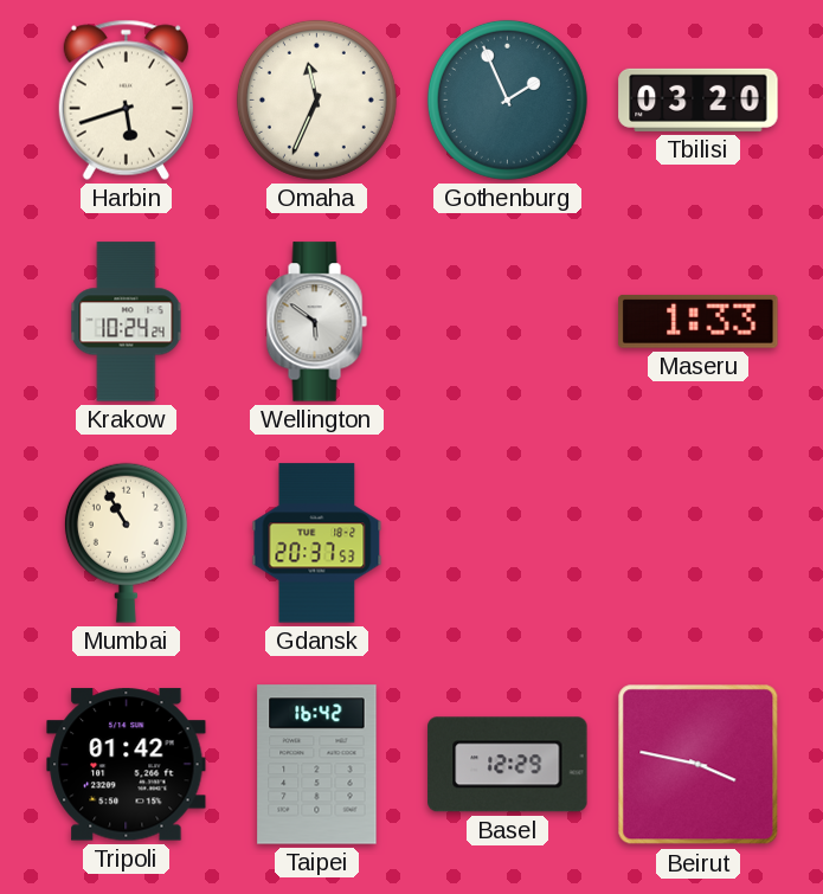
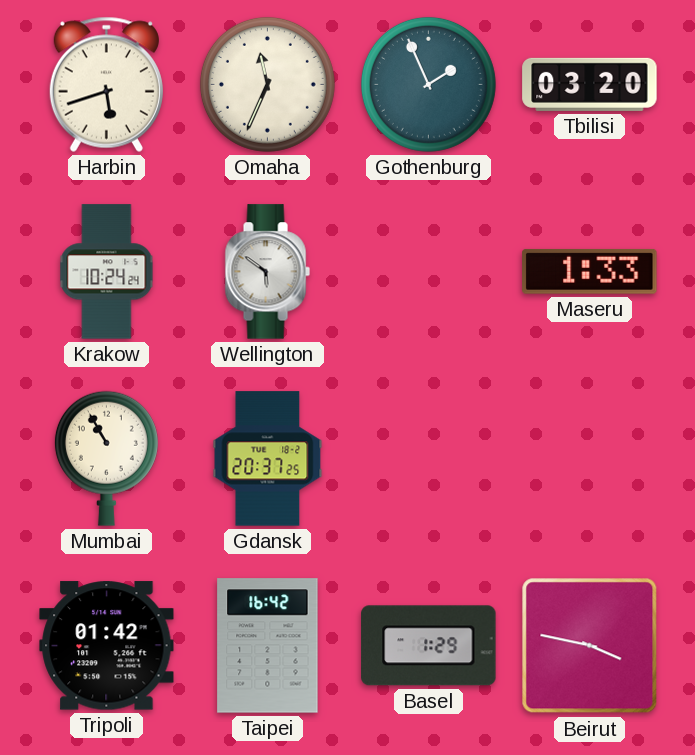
Gdansk: 20:37:53 -> 20:37:25 (268, 459)
Basel: 12:29 -> 1:29 (429, 646)
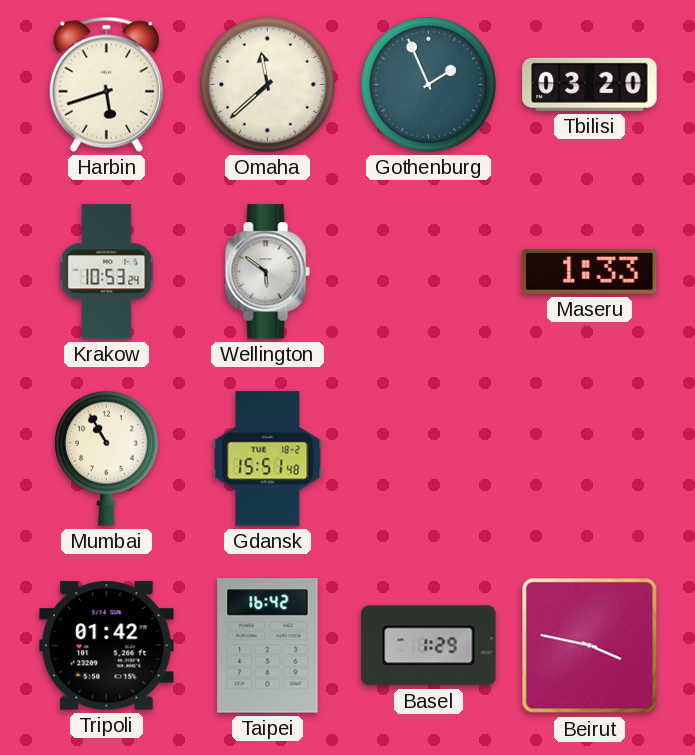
Omaha: 11:34 -> 11:38 (267, 84)
Krakow: 10:24 -> 10:53 (107, 272)
Gdansk: 20:37 -> 15:51 (268, 459)
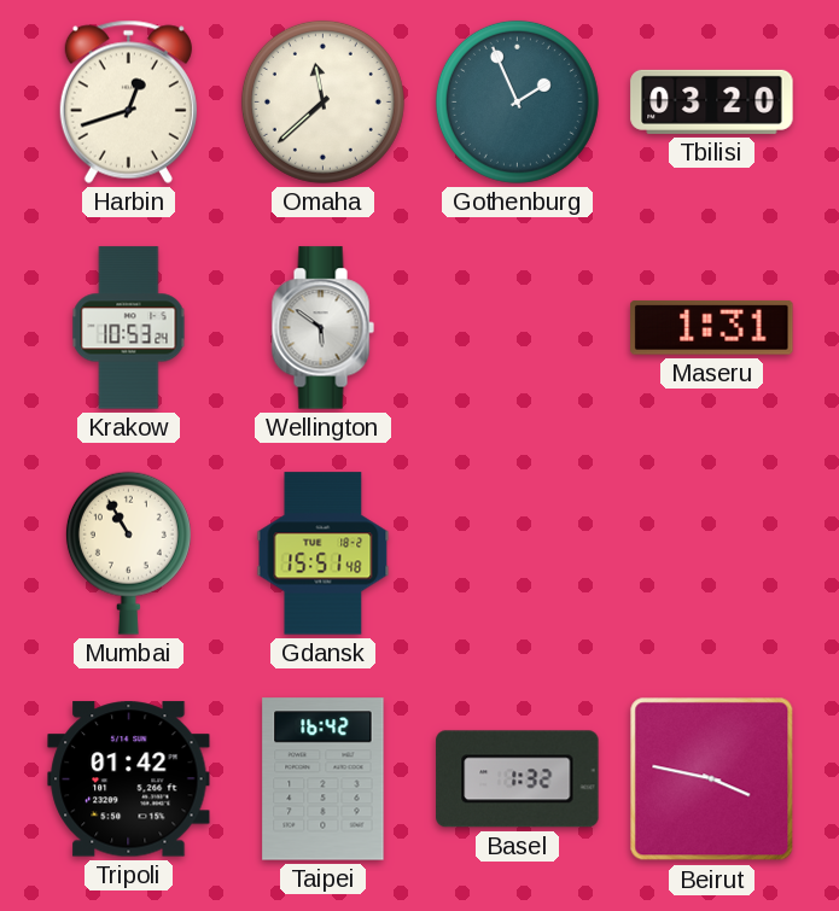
Harbin: 5:42 -> 12:42 (128, 101)
Maseru: 1:33 -> 1:31 (712, 327)
Basel: 1:29 -> 1:32 (518, 779)
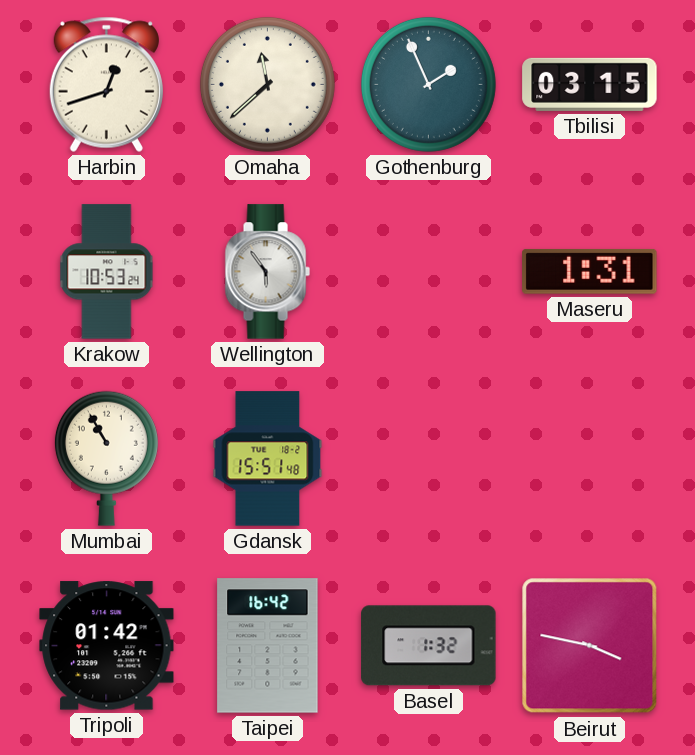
Tbilisi: 03:20 -> 03:15 (590, 84)
Wellington: 5:51 -> 5:54 (267, 272)
